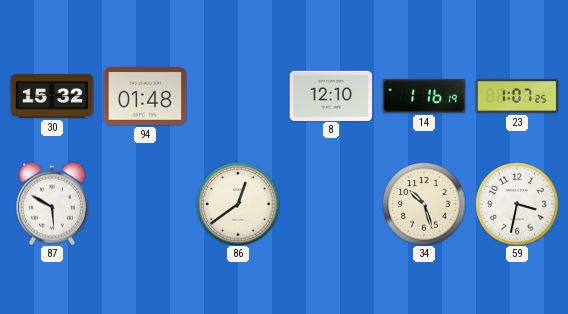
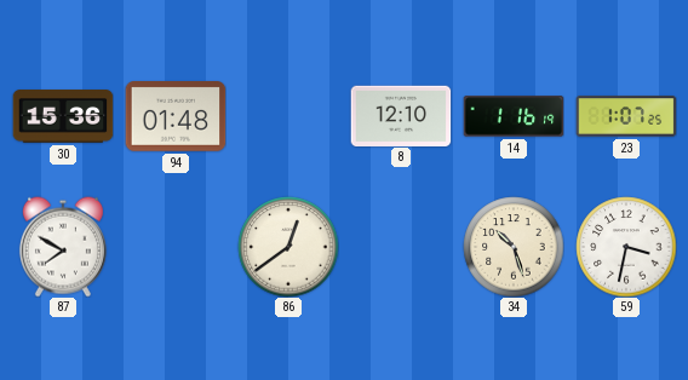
30: 15:32 -> 15:36 (63, 116)
87: 5:50 -> 7:50 (63, 247)
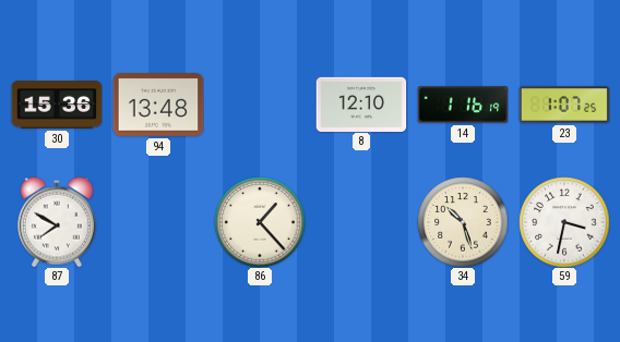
94: 01:48 -> 13:48 (158, 105)
86: 12:39 -> 1:23 (260, 222)
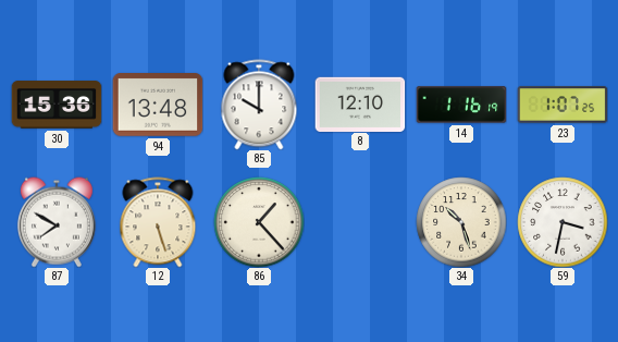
85: none -> 10:00 (259, 105)
12: none -> 5:27 (158, 222)
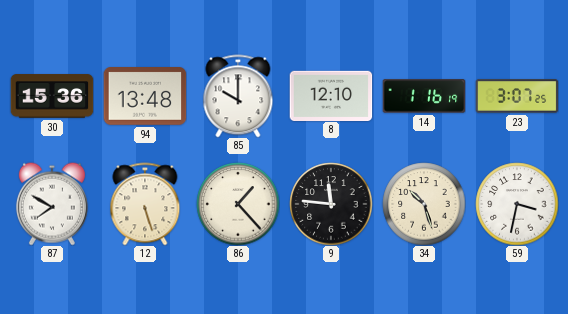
23: 1:07 -> 3:07 (517, 96)
9: none -> 11:46 (331, 204)
